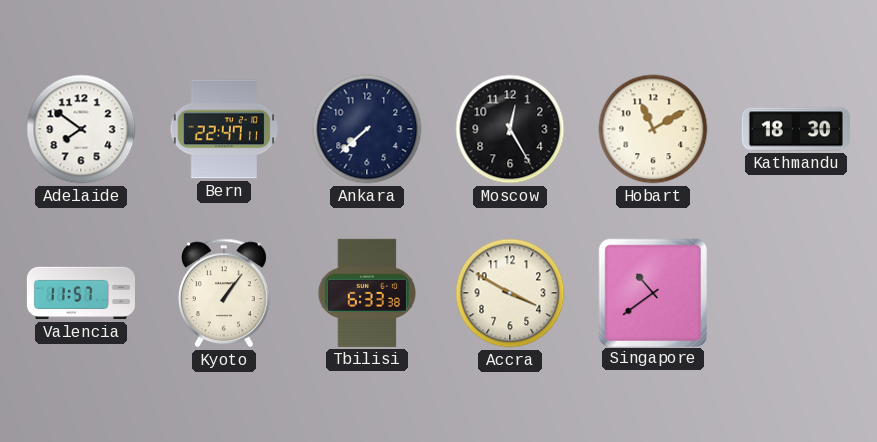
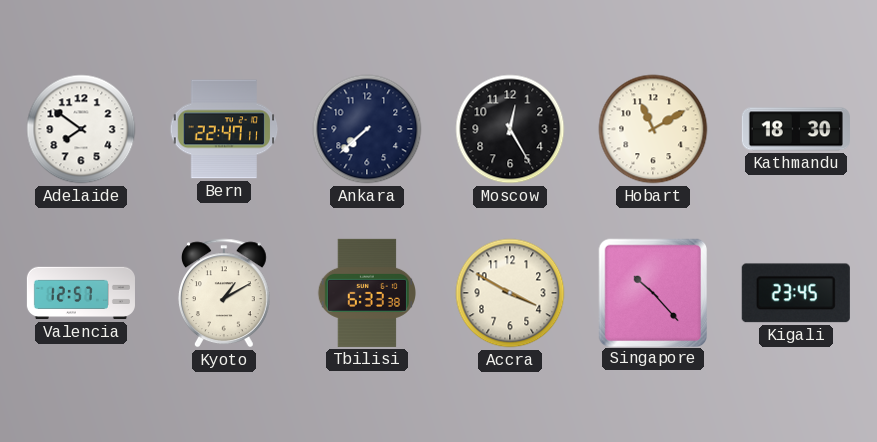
Valencia: 11:57 -> 12:57 (81, 293)
Kyoto: 1:06 -> 1:10 (224, 293)
Singapore: 10:39 -> 10:23 (652, 292)
Kigali: none -> 23:45 (796, 293)
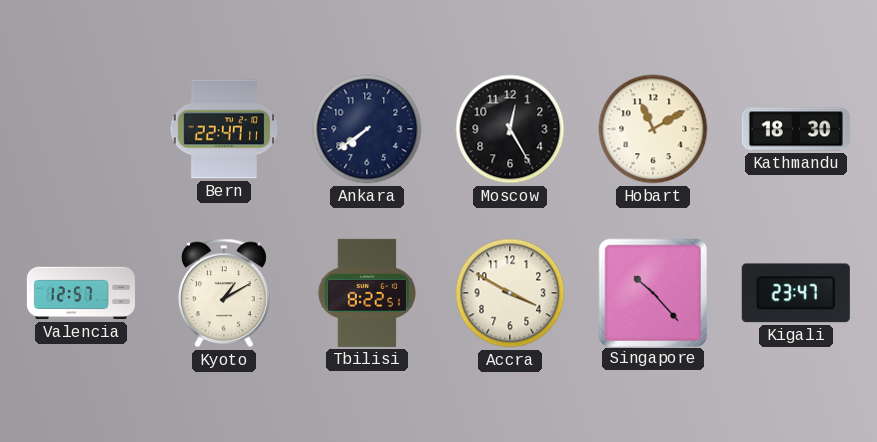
Adelaide: 7:51 -> none (81, 129)
Ankara: 7:38 -> 7:39 (367, 129)
Tbilisi: 6:33 -> 8:22 (366, 293)
Kigali: 23:45 -> 23:47 (796, 293)
